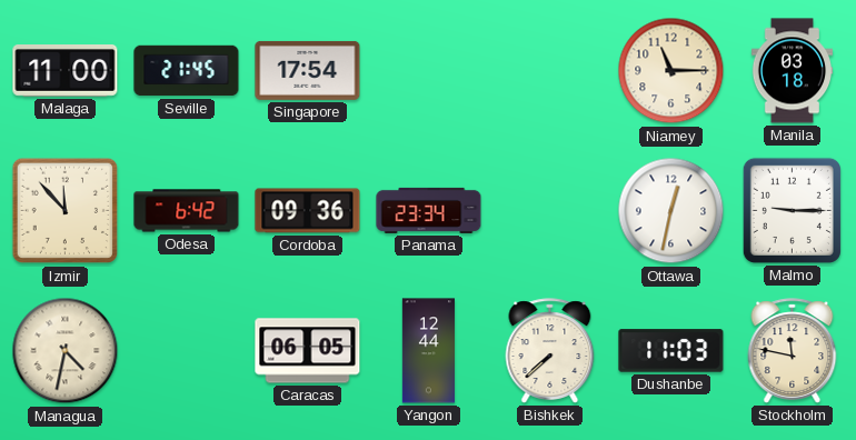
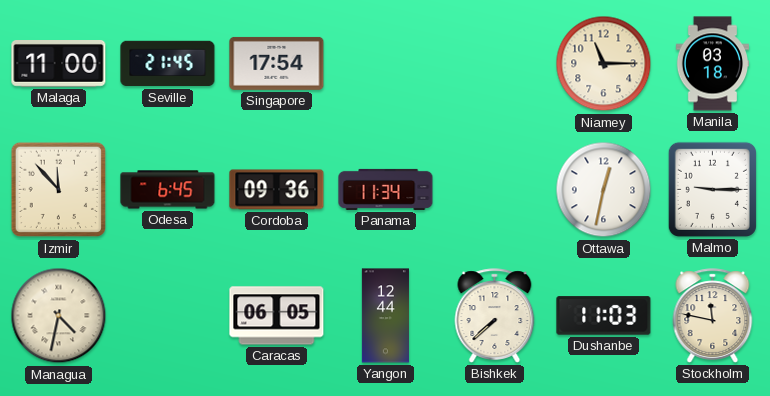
Odesa: 6:42 -> 6:45 (168, 190)
Panama: 23:34 -> 11:34 (386, 189)
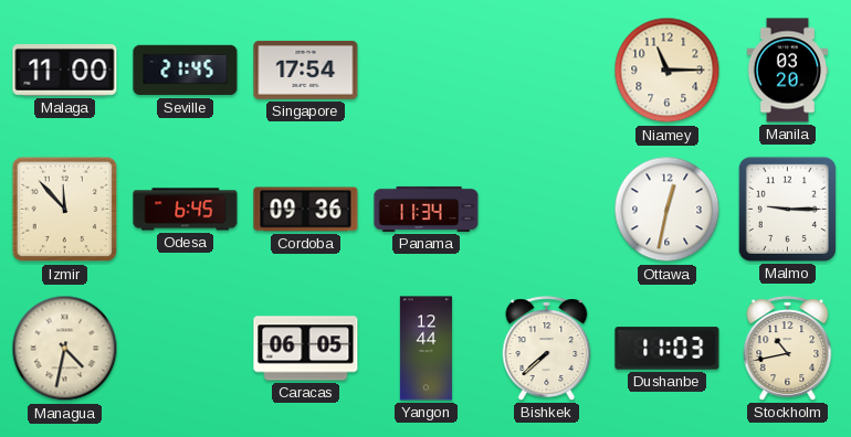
Manila: 03:18 -> 03:20 (787, 71)
Stockholm: 11:47 -> 10:43 (788, 349)
